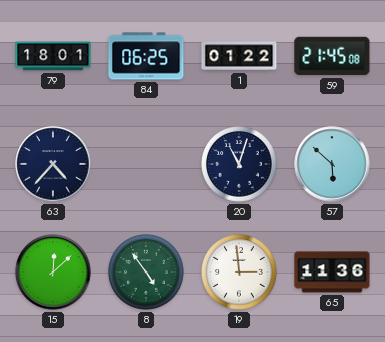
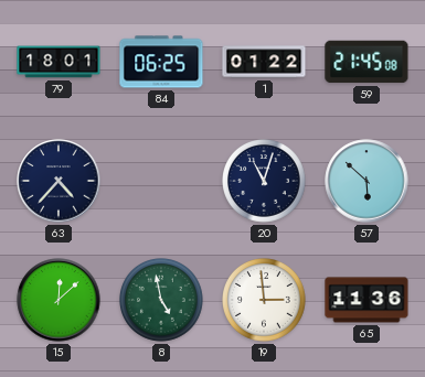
8: 4:54 -> 4:58 (162, 301)
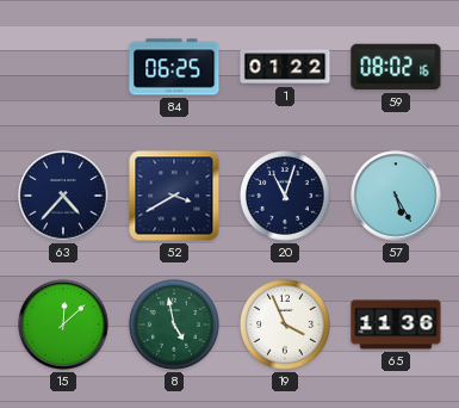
79: 18:01 -> none (59, 62)
59: 21:45 -> 08:02 (396, 67)
52: none -> 3:40 (174, 196)
57: 5:52 -> 5:25 (396, 196)
19: 2:59 -> 3:56 (286, 326)
